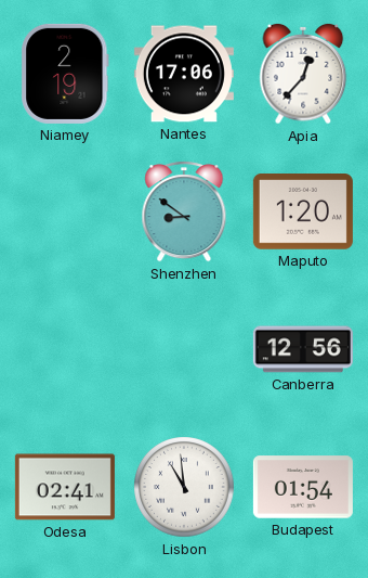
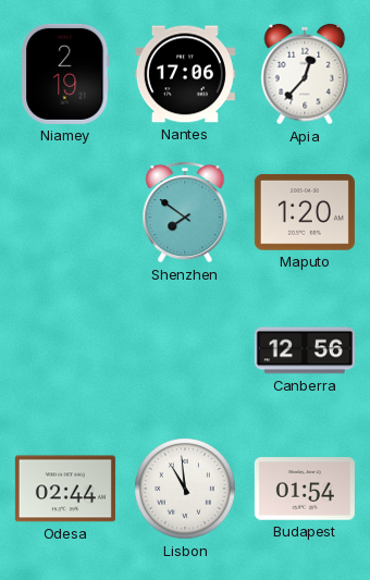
Shenzhen: 8:51 -> 7:51 (185, 212)
Odesa: 02:41 -> 02:44 (65, 489)
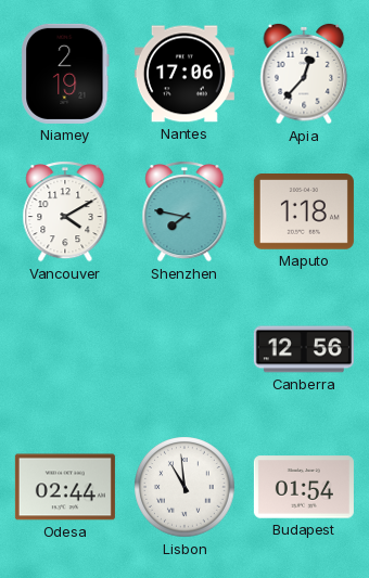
Vancouver: none -> 4:10 (65, 211)
Shenzhen: 7:51 -> 7:47 (184, 211)
Maputo: 1:20 -> 1:18 (304, 213)
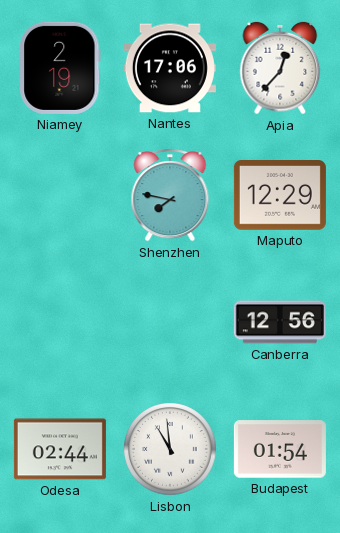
Vancouver: 4:10 -> none (65, 211)
Maputo: 1:18 -> 12:29 (280, 196)
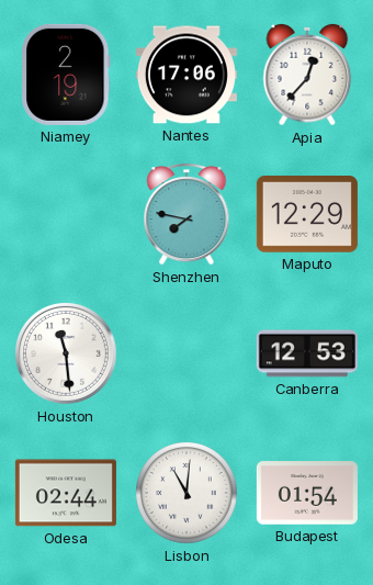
Houston: none -> 11:29 (67, 355)
Canberra: 12:56 -> 12:53 (307, 353)
Lisbon: 10:59 -> 11:01 (187, 493)
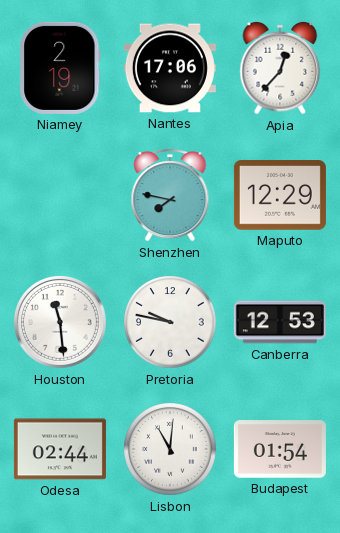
Pretoria: none -> 9:47 (170, 322)
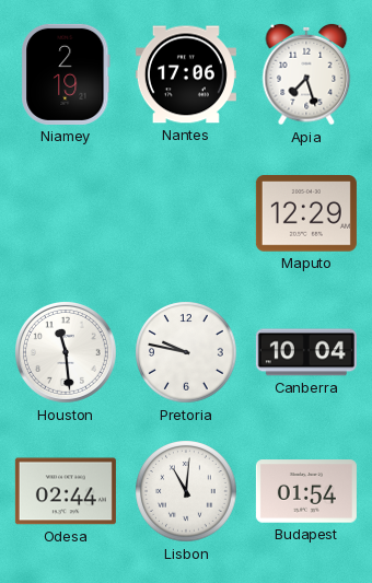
Apia: 12:37 -> 7:27 (306, 74)
Shenzhen: 7:47 -> none (170, 195)
Canberra: 12:53 -> 10:04 (306, 352)
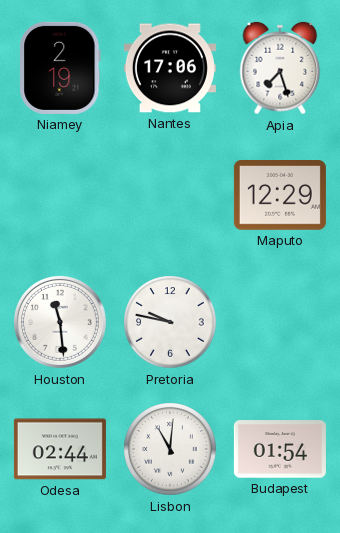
Canberra: 10:04 -> none (306, 352)
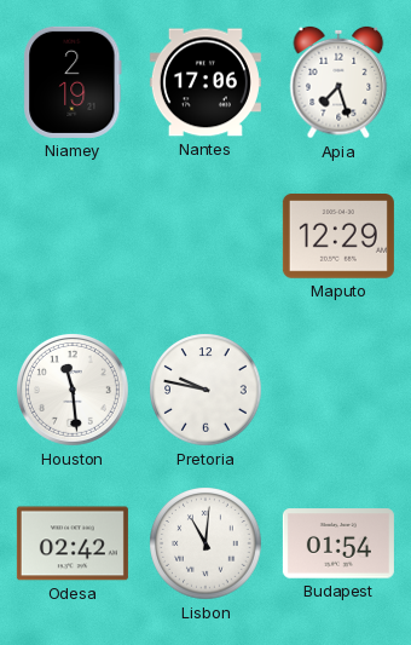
Odesa: 02:44 -> 02:42 (73, 543)
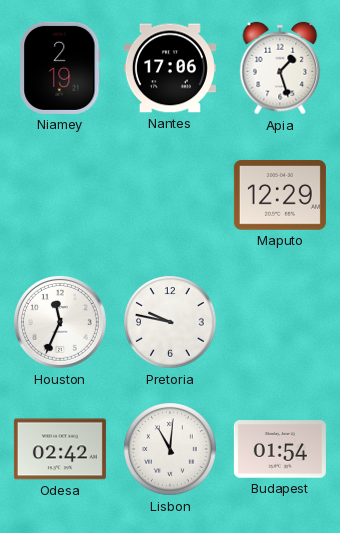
Apia: 7:27 -> 1:27 (280, 68)
Houston: 11:29 -> 11:34 (61, 323)
